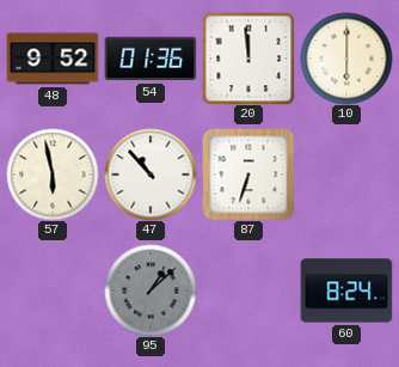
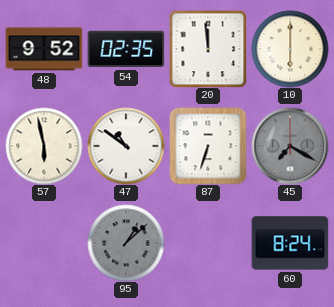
54: 01:36 -> 02:35 (126, 49)
47: 10:53 -> 10:51 (126, 146)
45: none -> 7:20 (290, 146)
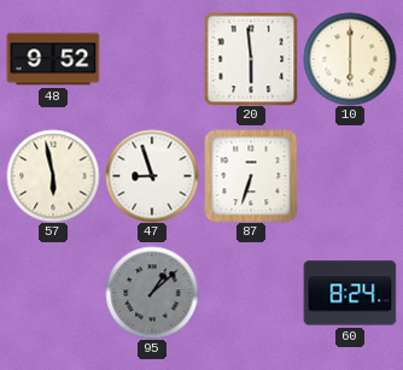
54: 02:35 -> none (126, 49)
20: 11:59 -> 5:59 (251, 59)
47: 10:51 -> 8:57 (152, 176)
45: 7:20 -> none (290, 146)
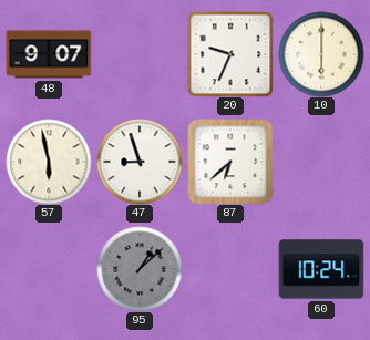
48: 9:52 -> 9:07 (49, 54)
20: 5:59 -> 9:34 (230, 54)
87: 6:33 -> 6:38 (230, 162)
60: 8:24 -> 10:24 (321, 269)
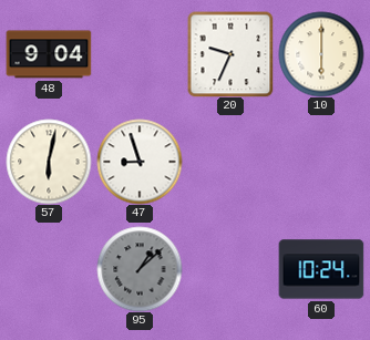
48: 9:07 -> 9:04 (49, 54)
57: 5:58 -> 6:02 (49, 162)
87: 6:38 -> none (230, 162)
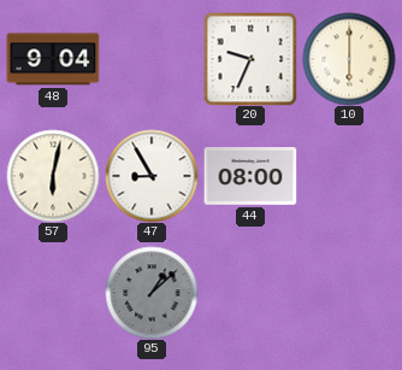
47: 8:57 -> 8:55 (152, 176)
44: none -> 08:00 (250, 177)
60: 10:24 -> none (321, 269)
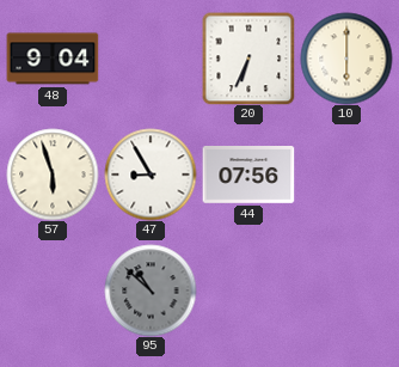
20: 9:34 -> 6:34 (248, 59)
57: 6:02 -> 5:57 (53, 175)
44: 08:00 -> 07:56 (248, 176)
95: 1:08 -> 10:52 (151, 290)
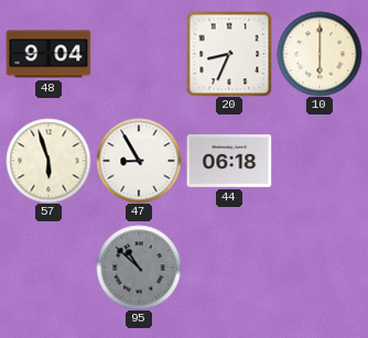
20: 6:34 -> 8:34 (229, 54)
44: 07:56 -> 06:18 (229, 162)
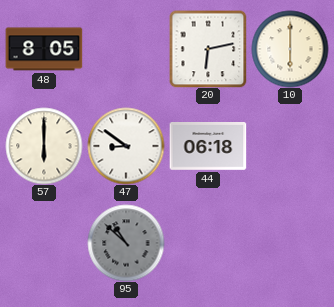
48: 9:04 -> 8:05 (44, 49)
20: 8:34 -> 6:13 (208, 49)
57: 5:57 -> 6:00 (44, 146)
47: 8:55 -> 8:51 (126, 146)
